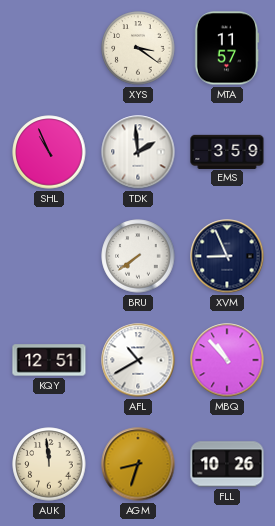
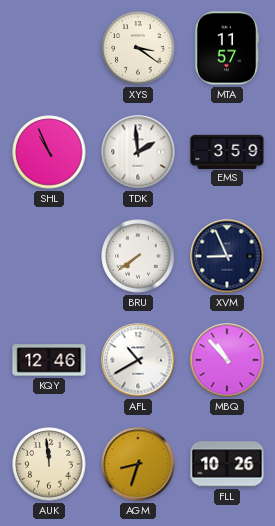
KQY: 12:51 -> 12:46 (49, 360)
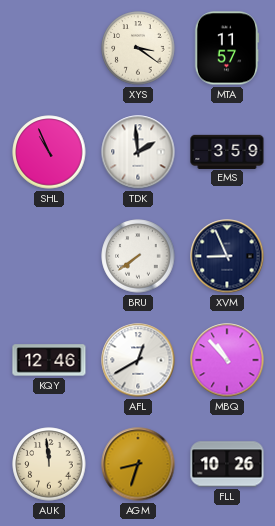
AFL: 10:40 -> 12:40 (138, 360)
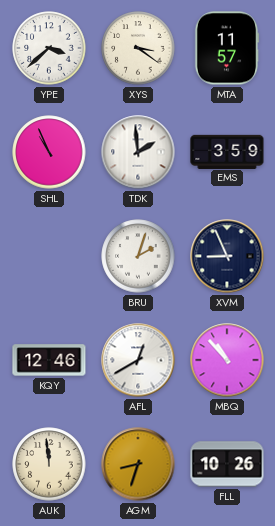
YPE: none -> 3:38 (49, 48)
BRU: 7:39 -> 2:03 (138, 256)
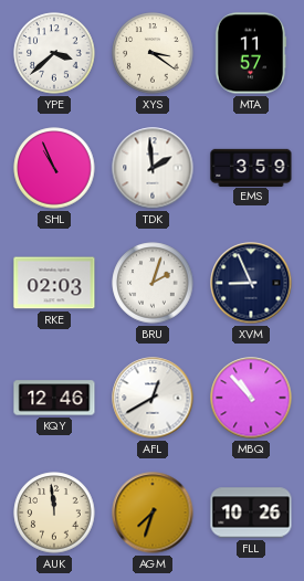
RKE: none -> 02:03 (54, 283)
AGM: 8:33 -> 7:33 (153, 513)
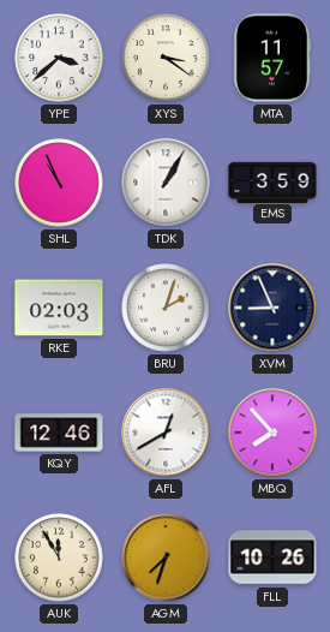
TDK: 1:59 -> 1:05 (166, 183)
MBQ: 10:53 -> 7:53 (272, 433)
AUK: 11:59 -> 11:55 (59, 558)
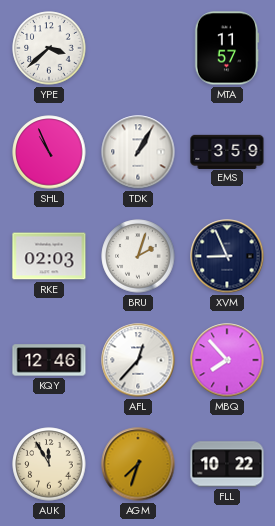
XYS: 3:21 -> none (166, 58)
AFL: 12:40 -> 12:37 (138, 360)
FLL: 10:26 -> 10:22 (227, 464)
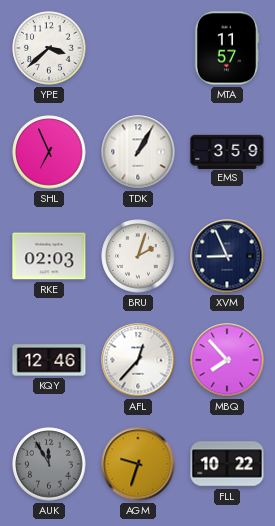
SHL: 10:56 -> 6:56 (49, 152)
AUK dial: cream -> grey (49, 464)
AGM: 7:33 -> 9:33 (138, 464)
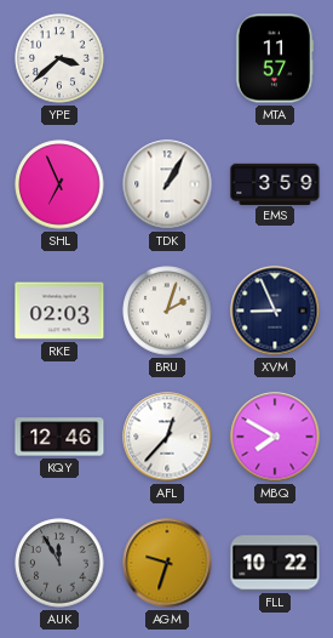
MBQ: 7:53 -> 7:50 (275, 437)
